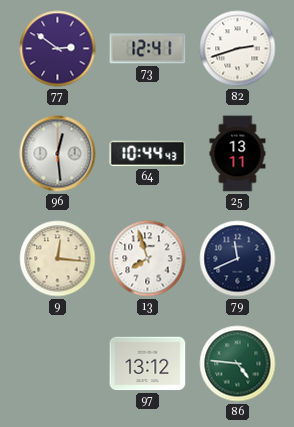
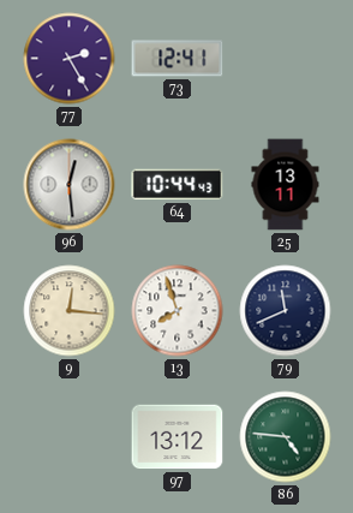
77: 2:51 -> 2:25 (70, 59)
82: 2:42 -> none (238, 49)
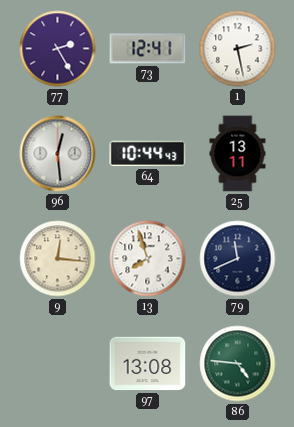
1: none -> 2:28 (238, 49)
97: 13:12 -> 13:08 (148, 364)
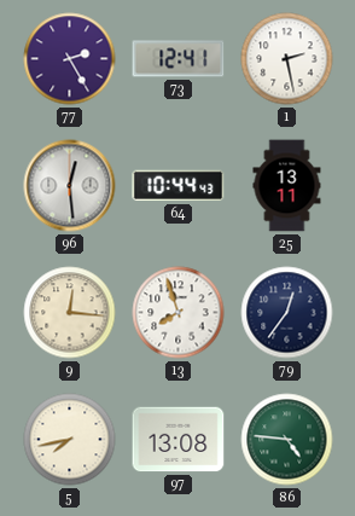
79: 11:41 -> 12:36 (287, 313)
5: none -> 7:43 (70, 440)
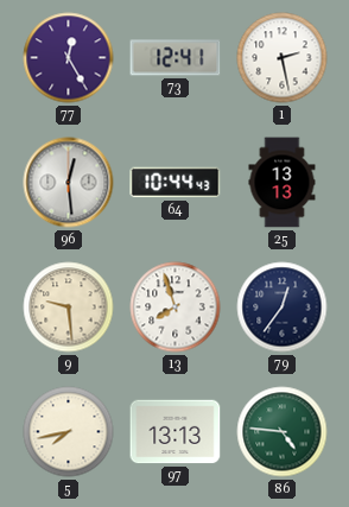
77: 2:25 -> 12:25 (69, 58)
25: 13:11 -> 13:13 (283, 183)
9: 12:16 -> 9:29 (69, 308)
97: 13:08 -> 13:13 (176, 432)
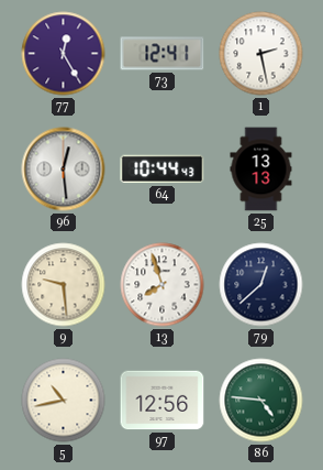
79: 12:36 -> 12:38 (261, 285)
5: 7:43 -> 10:43 (64, 401)
97: 13:13 -> 12:56 (163, 401)
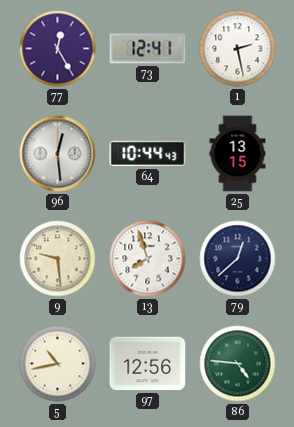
25: 13:13 -> 13:15 (238, 154)
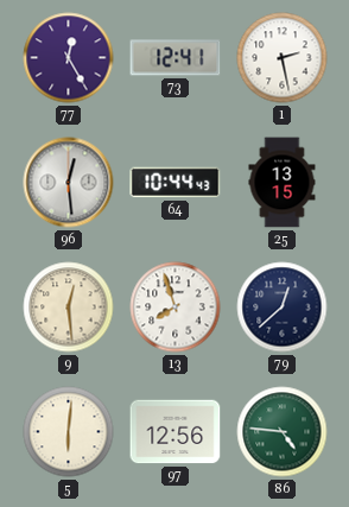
9: 9:29 -> 12:29 (69, 308)
5: 10:43 -> 6:01 (69, 432)
